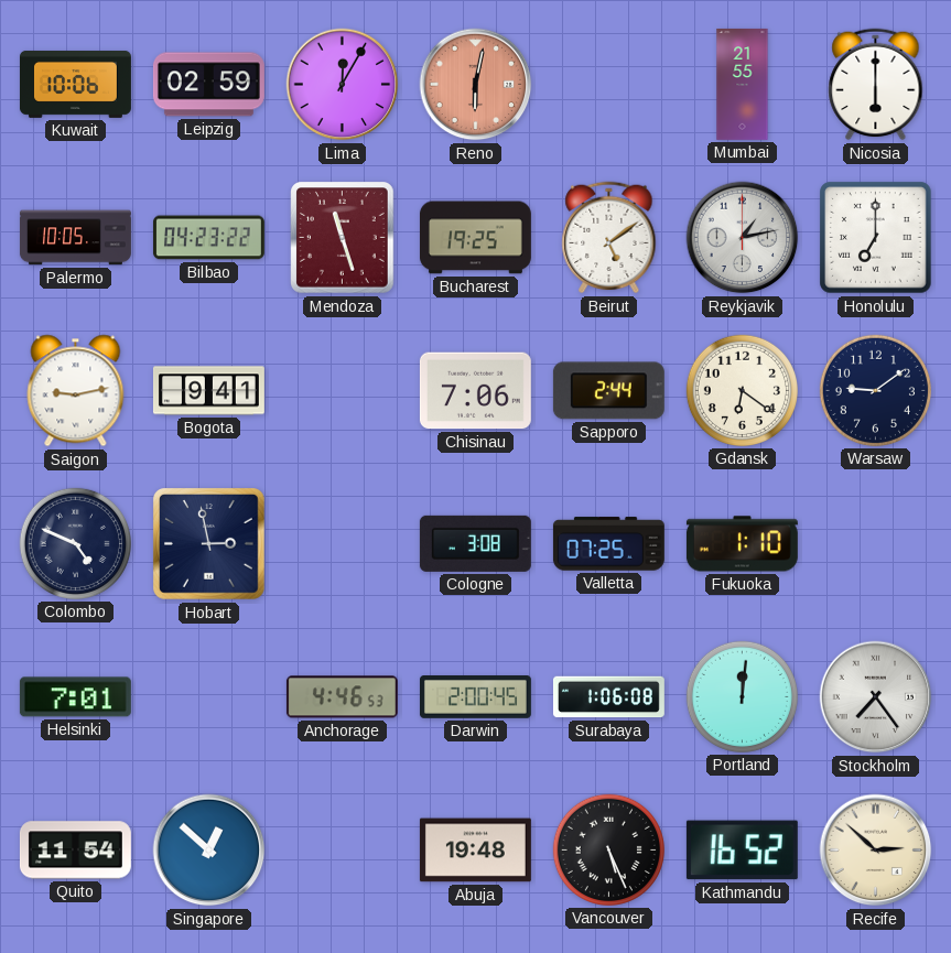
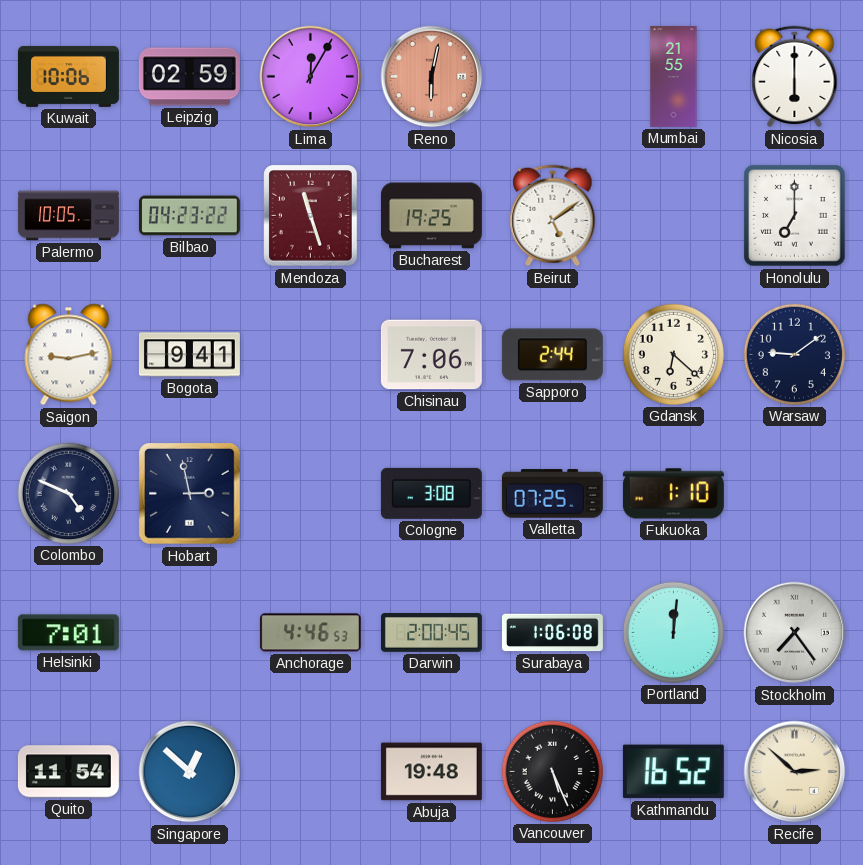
Reykjavik: 1:13 -> none (743, 238)
Gdansk: 6:21 -> 6:22 (673, 354)
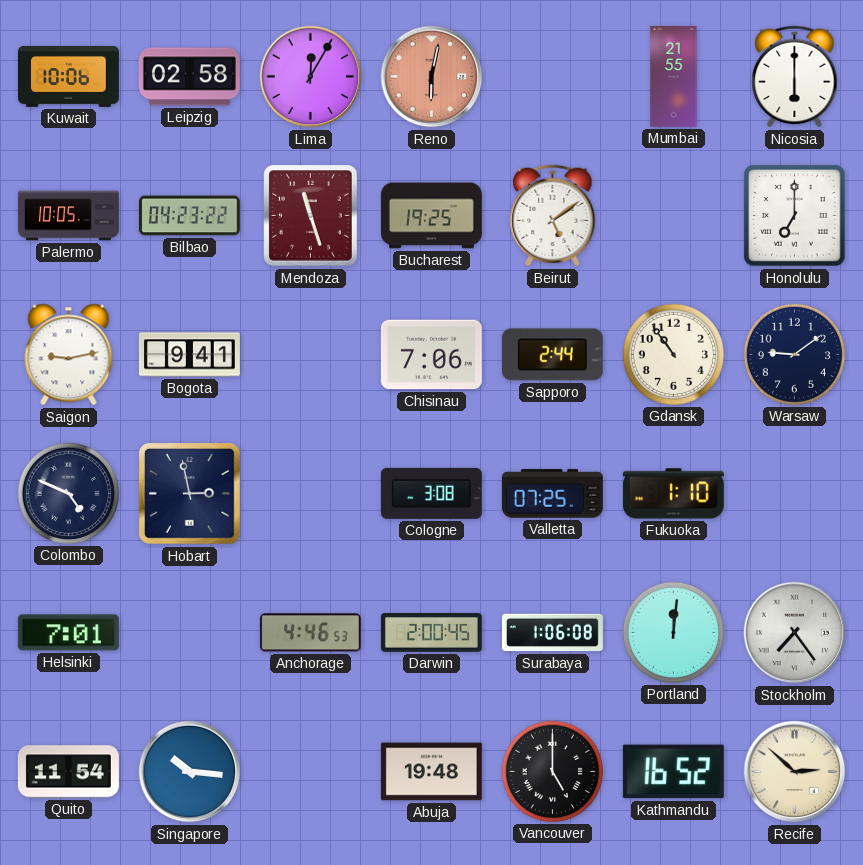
Leipzig: 02:59 -> 02:58 (189, 77)
Gdansk: 6:22 -> 10:54 (673, 354)
Singapore: 12:52 -> 10:16 (190, 772)
Vancouver: 5:26 -> 5:00 (552, 771)
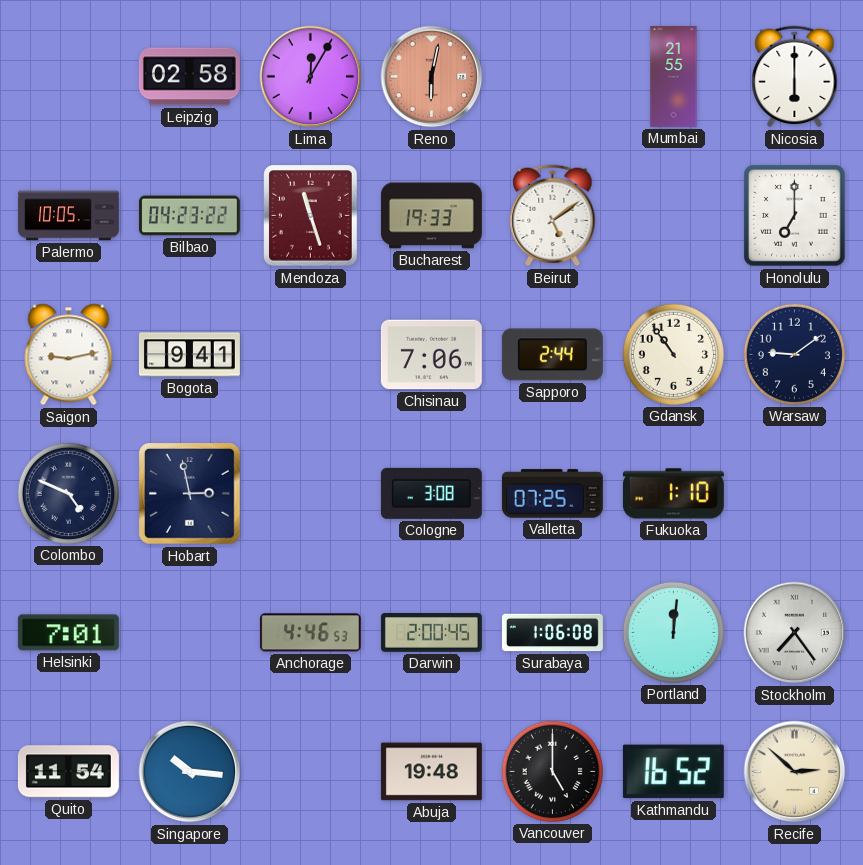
Kuwait: 10:06 -> none (68, 76)
Bucharest: 19:25 -> 19:33 (431, 216)
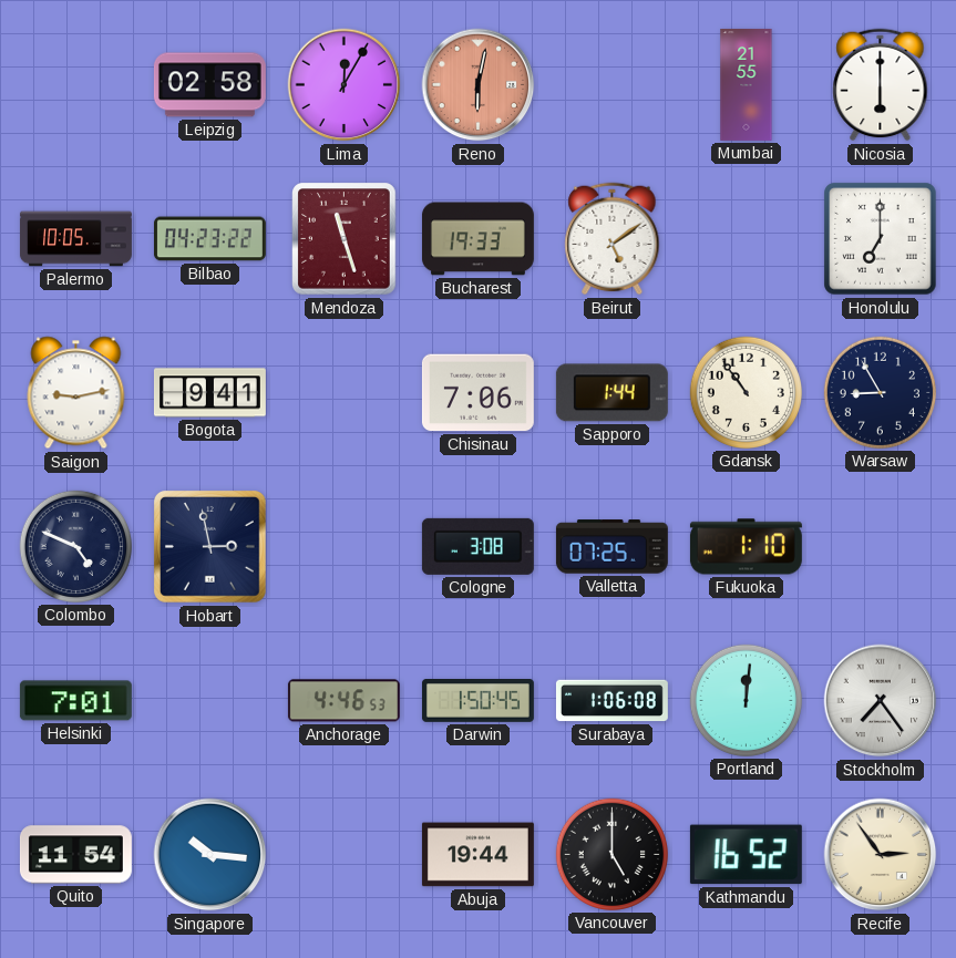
Sapporo: 2:44 -> 1:44 (611, 393)
Warsaw: 9:09 -> 8:55 (880, 392)
Darwin: 2:00 -> 1:50 (477, 701)
Abuja: 19:48 -> 19:44 (477, 855)
Recife: 2:52 -> 2:54 (881, 855)
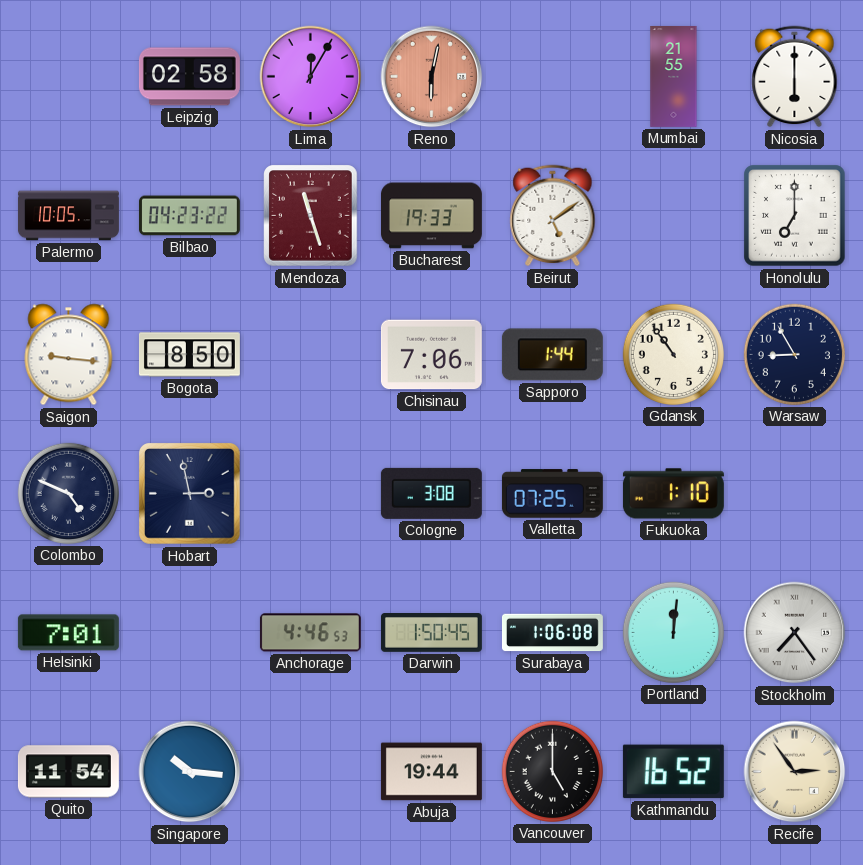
Saigon: 9:13 -> 9:16 (69, 355)
Bogota: 9:41 -> 8:50 (189, 355)
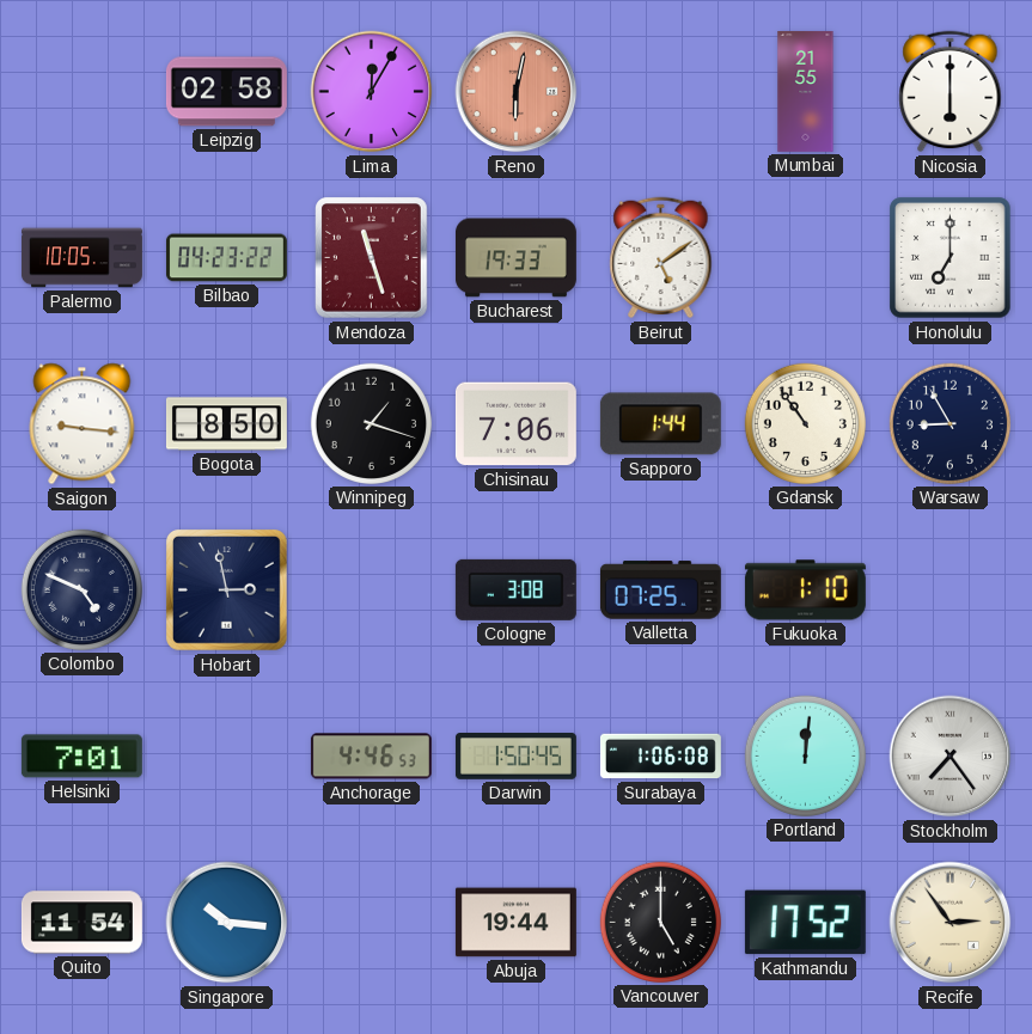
Winnipeg: none -> 1:18 (371, 423)
Kathmandu: 16:52 -> 17:52 (805, 923)
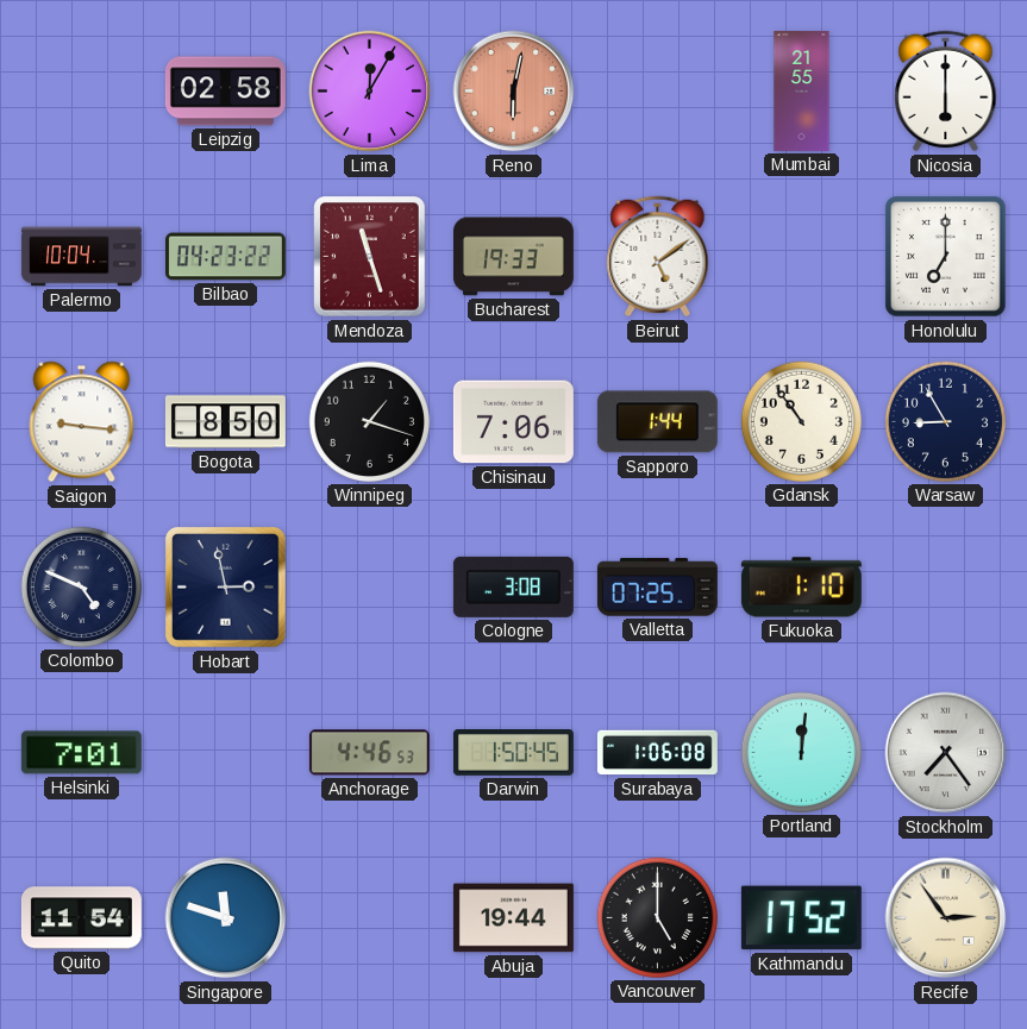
Palermo: 10:05 -> 10:04 (81, 257)
Singapore: 10:16 -> 11:48 (226, 918)
